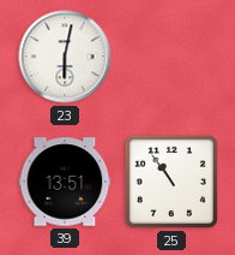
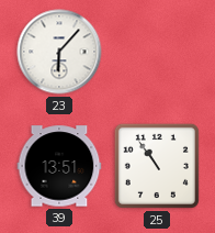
23: 6:02 -> 6:07 (59, 52)
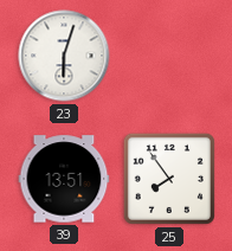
23: 6:07 -> 6:03 (64, 56)
25: 10:54 -> 7:54 (169, 179)
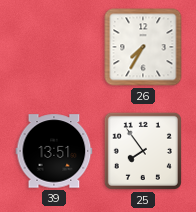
23: 6:03 -> none (64, 56)
26: none -> 7:35 (143, 47)
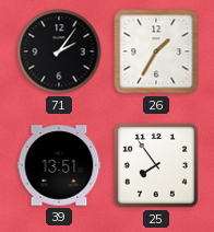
71: none -> 2:06 (59, 51)
26: 7:35 -> 1:35 (156, 51)
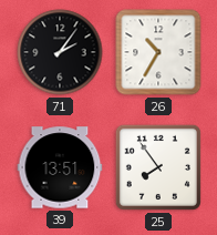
26: 1:35 -> 10:35 (158, 52)
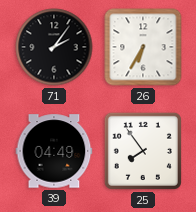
26: 10:35 -> 6:35 (143, 47)
39: 13:51 -> 04:49 (54, 151)
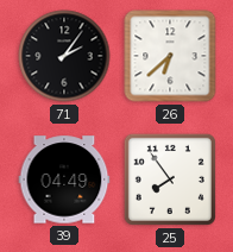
26: 6:35 -> 6:38 (170, 56)
